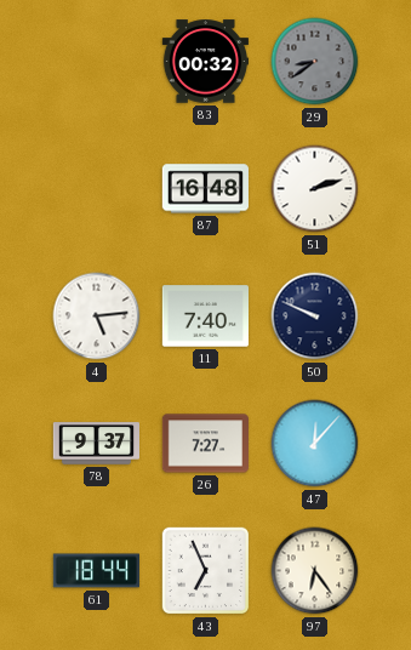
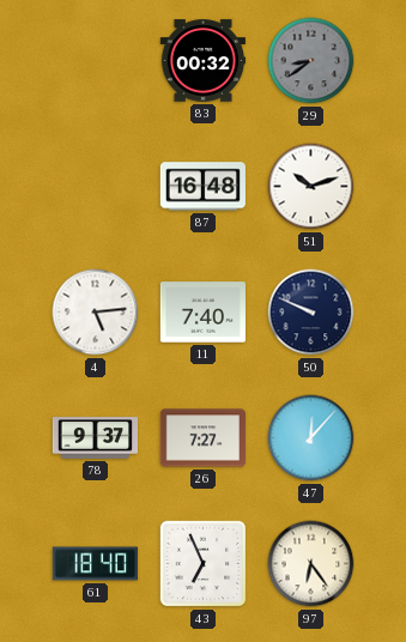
51: 2:12 -> 10:12 (311, 187)
61: 18:44 -> 18:40 (95, 564)
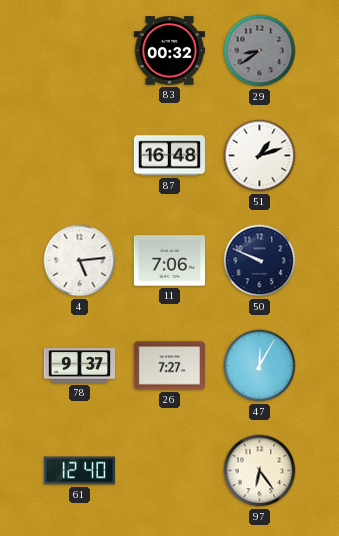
51: 10:12 -> 1:12 (260, 156)
11: 7:40 -> 7:06 (169, 261)
47: 12:07 -> 12:05 (260, 366)
61: 18:40 -> 12:40 (79, 471)
43: 6:56 -> none (204, 564)
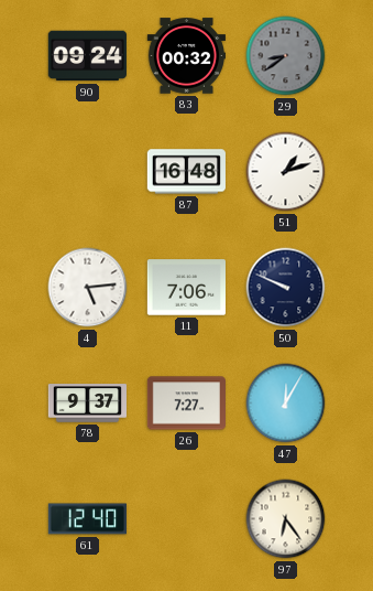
90: none -> 09:24 (87, 56)
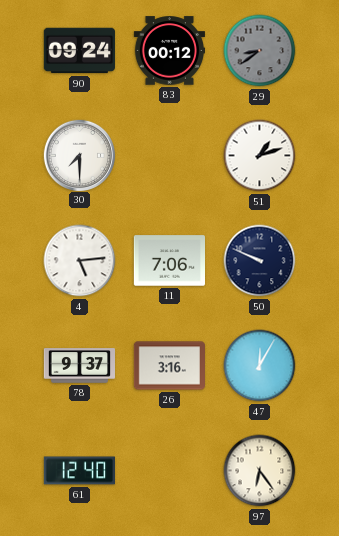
83: 00:32 -> 00:12 (169, 51)
30: none -> 7:30 (79, 155)
87: 16:48 -> none (186, 172)
26: 7:27 -> 3:16 (169, 366)
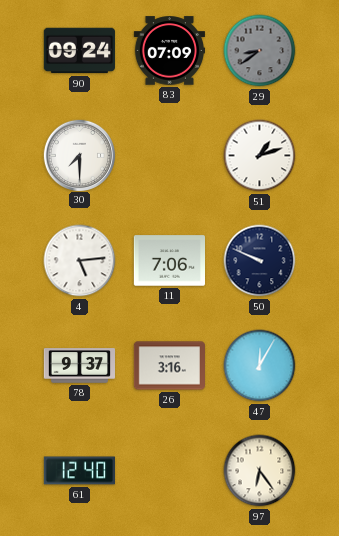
83: 00:12 -> 07:09 (169, 51)
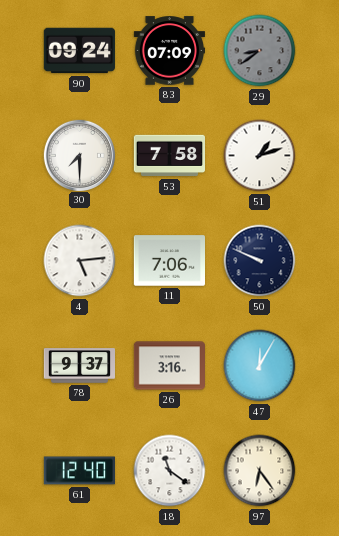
53: none -> 7:58 (169, 156)
18: none -> 11:21 (170, 471)
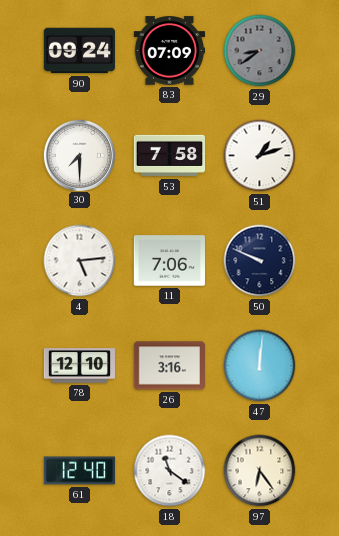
78: 9:37 -> 12:10 (79, 366)
47: 12:05 -> 12:01 (260, 366)
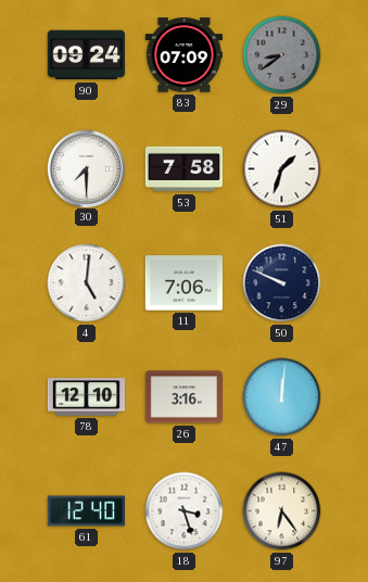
51: 1:12 -> 1:33 (282, 169)
4: 5:14 -> 5:01 (87, 283)
18: 11:21 -> 3:27 (185, 511)
